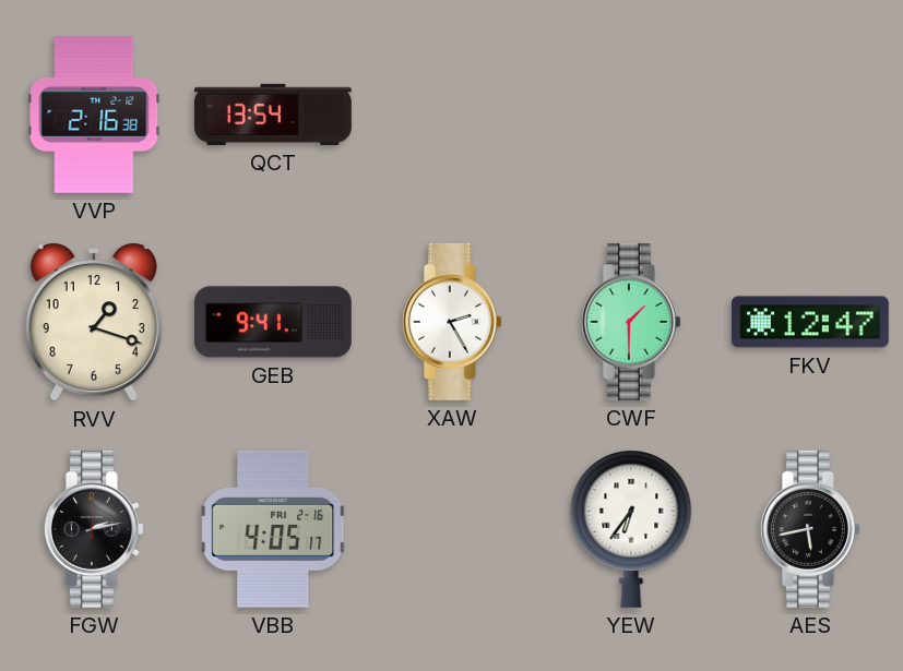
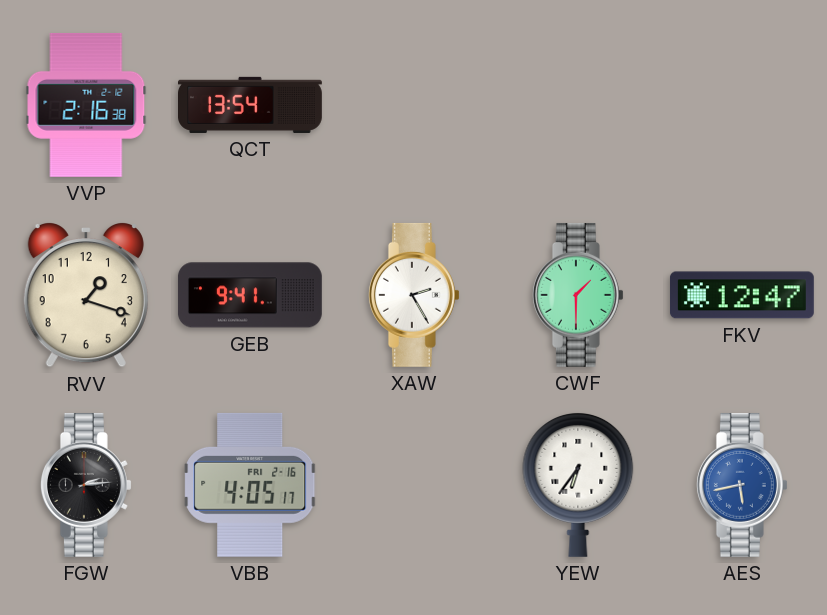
FGW: 2:13 -> 2:14 (86, 485)
AES dial: black -> blue (742, 485)
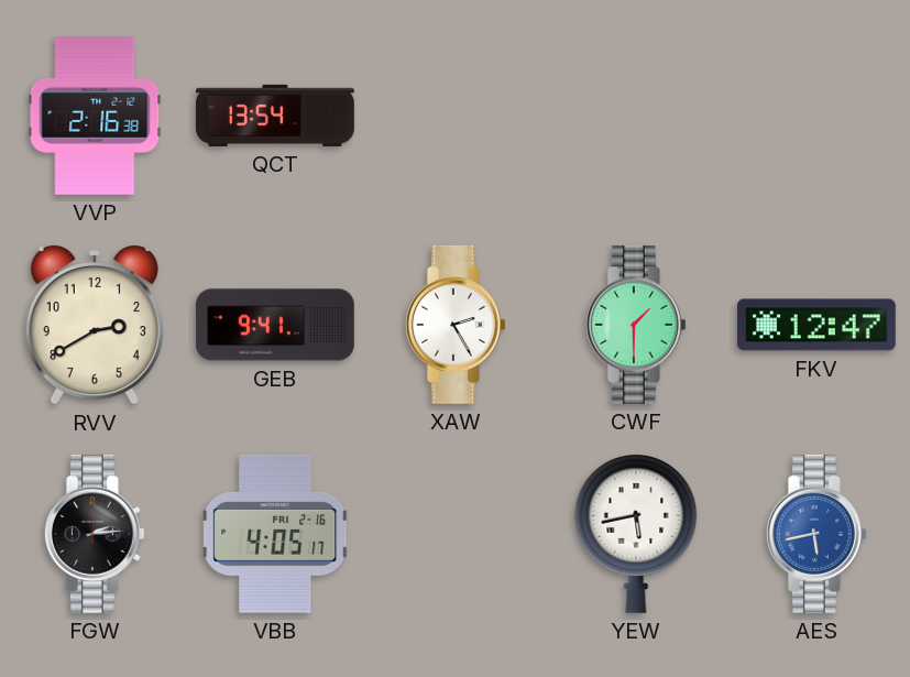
RVV: 1:18 -> 2:40 (95, 326)
YEW: 6:36 -> 5:43 (636, 533)
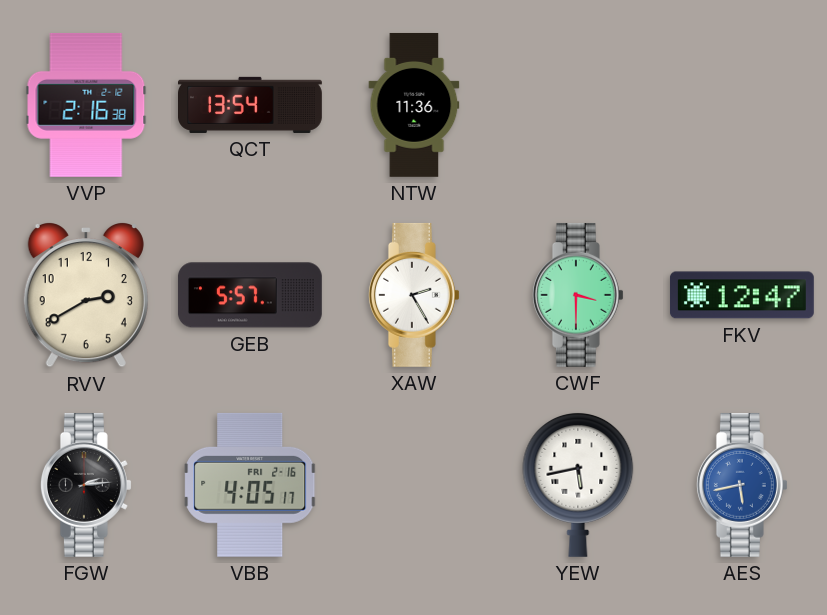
NTW: none -> 11:36 (414, 105)
GEB: 9:41 -> 5:57 (250, 295)
CWF: 1:30 -> 3:30 (578, 295)
